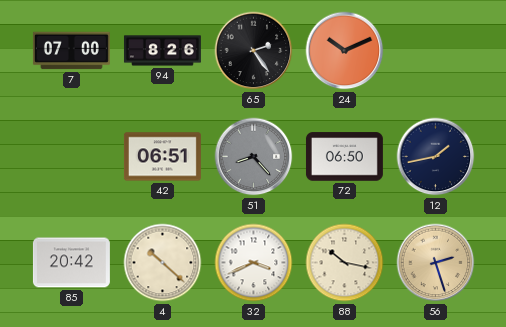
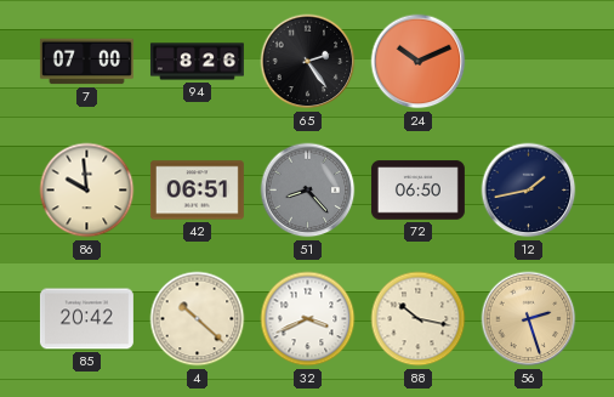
86: none -> 9:59 (87, 191)
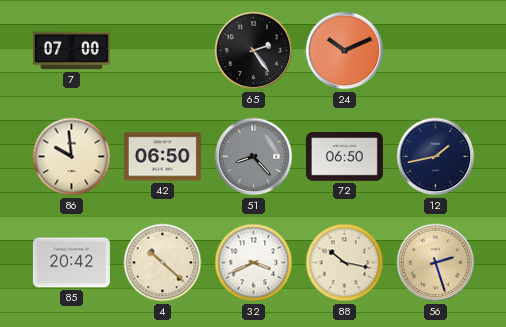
94: 8:26 -> none (197, 62)
42: 06:51 -> 06:50 (162, 157)
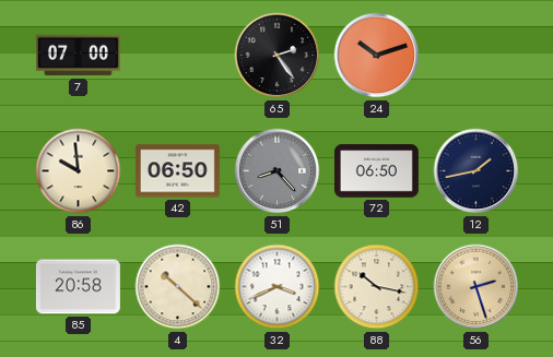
24: 10:11 -> 10:12 (377, 56)
85: 20:42 -> 20:58 (78, 287)
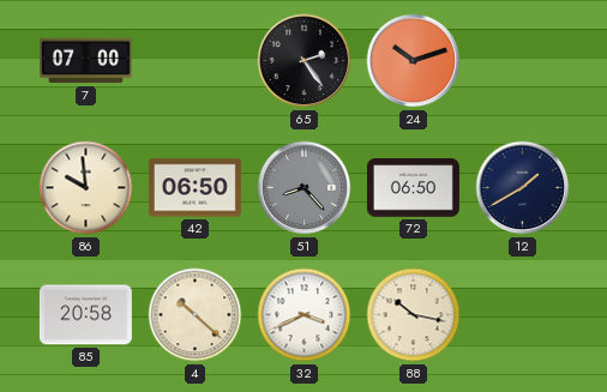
12: 1:43 -> 1:40 (523, 188)
56: 2:27 -> none (476, 287)
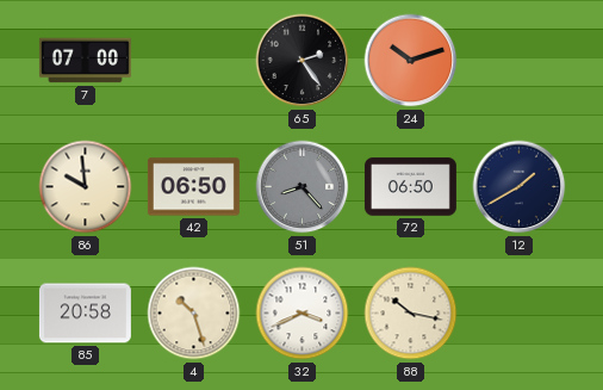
4: 10:22 -> 10:27 (194, 314)
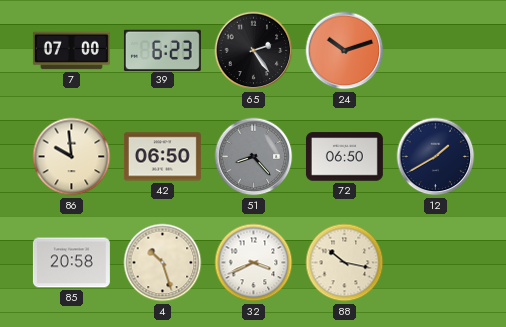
39: none -> 6:23 (162, 50)
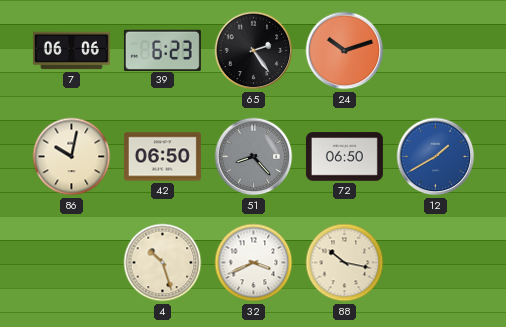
7: 07:00 -> 06:06 (71, 51)
86: 9:59 -> 10:02 (72, 157)
12 dial: navy -> blue (436, 157)
85: 20:58 -> none (71, 263)
